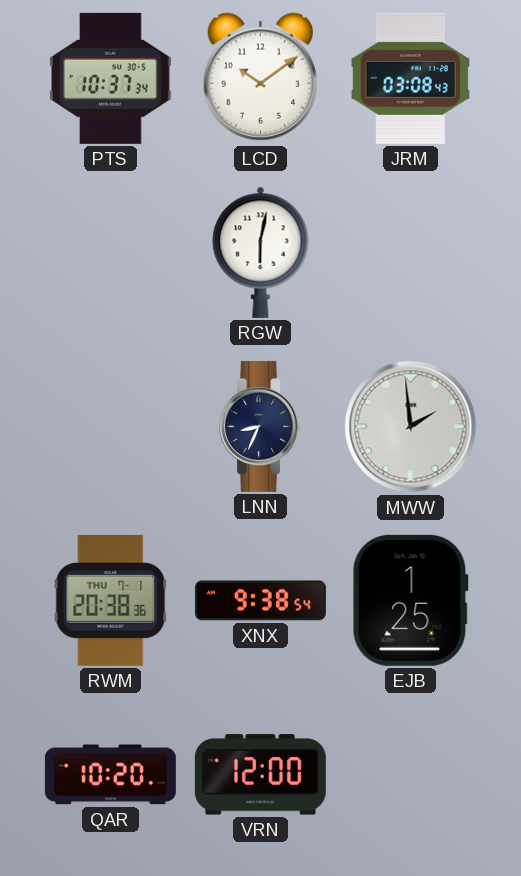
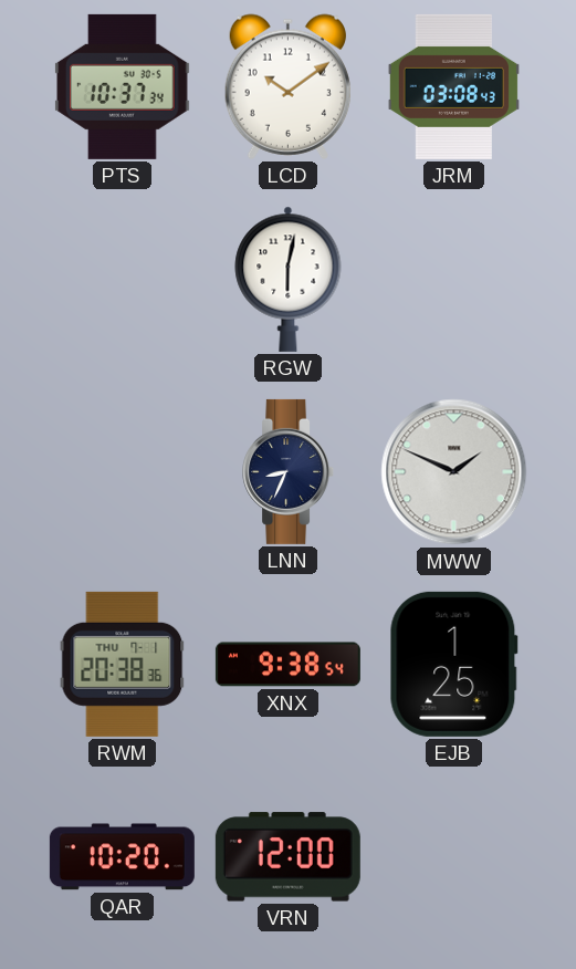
MWW: 1:59 -> 1:49 (454, 472)
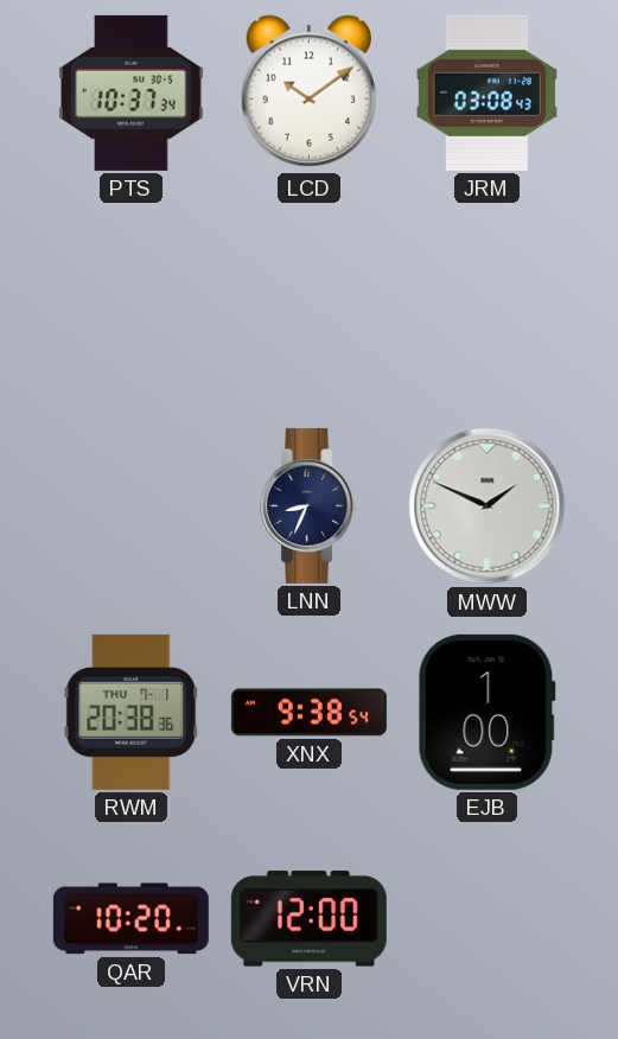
RGW: 6:02 -> none (289, 279)
EJB: 1:25 -> 1:00 (486, 712)
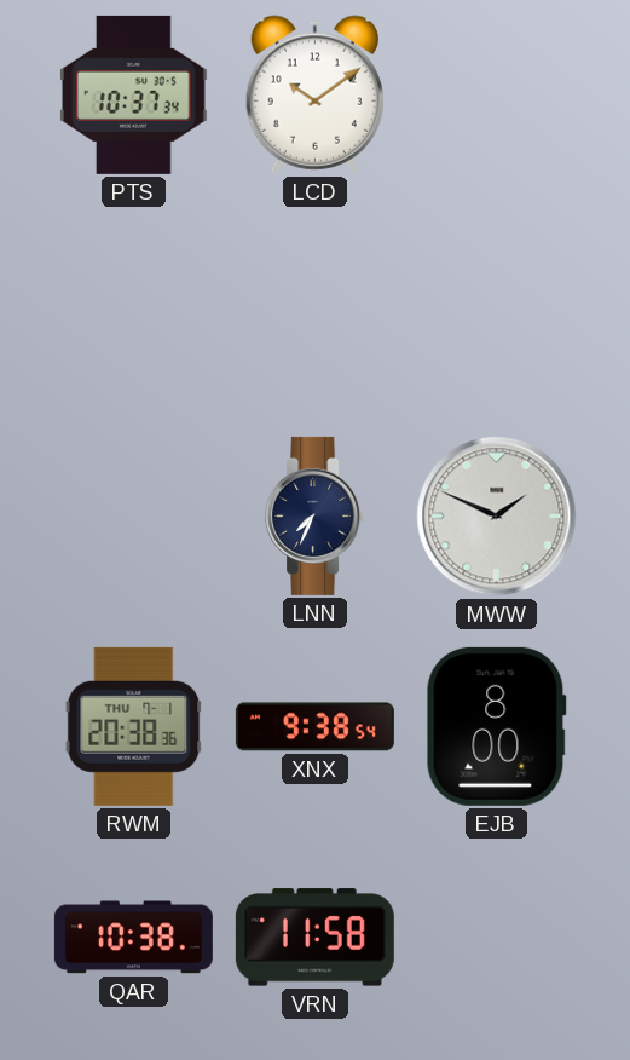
JRM: 03:08 -> none (486, 93)
LNN: 8:34 -> 7:34 (316, 515)
EJB: 1:00 -> 8:00 (496, 726)
QAR: 10:20 -> 10:38 (133, 938)
VRN: 12:00 -> 11:58 (314, 938)
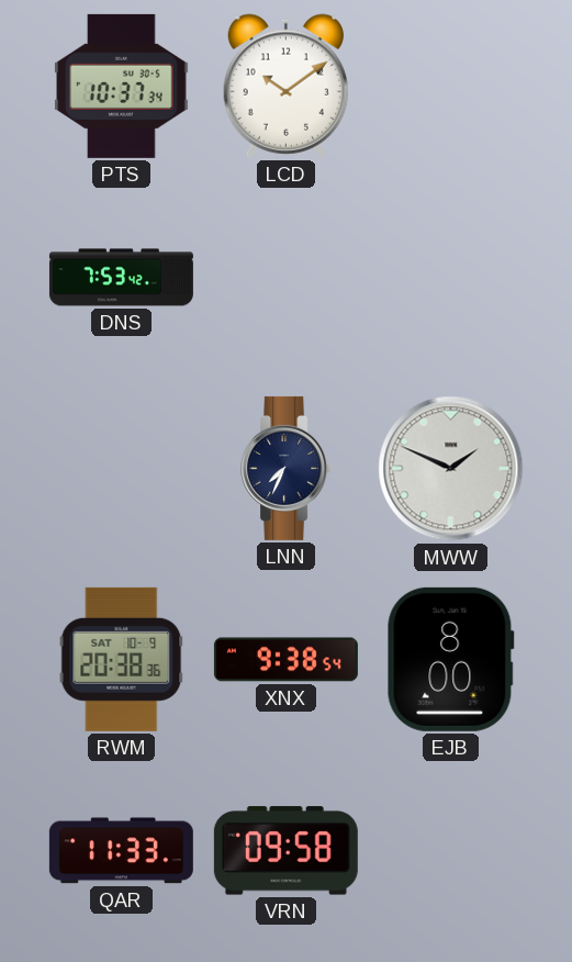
DNS: none -> 7:53 (121, 278)
RWM date: THU 7-1 -> SAT 10-9 (122, 659)
QAR: 10:38 -> 11:33 (121, 851)
VRN: 11:58 -> 09:58 (285, 851)
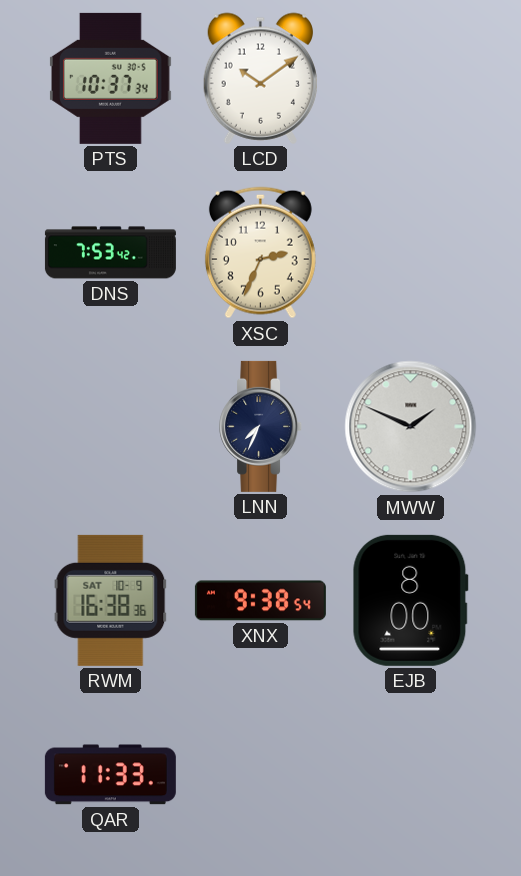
XSC: none -> 2:34 (260, 253)
RWM: 20:38 -> 16:38 (111, 600)
VRN: 09:58 -> none (285, 851)
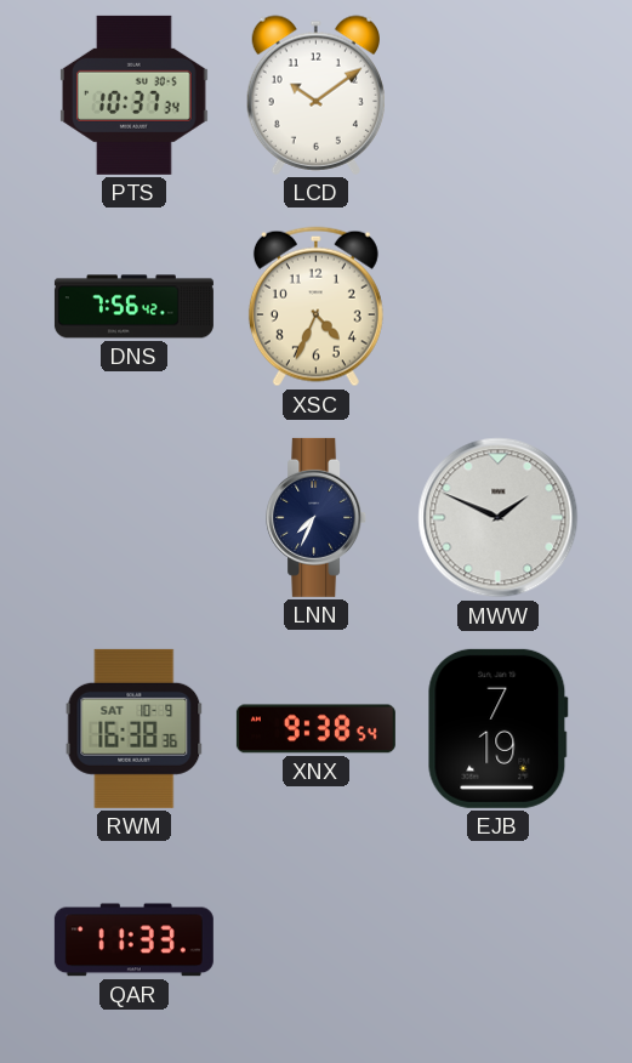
DNS: 7:53 -> 7:56 (133, 307)
XSC: 2:34 -> 4:34 (315, 307)
EJB: 8:00 -> 7:19 (497, 728)
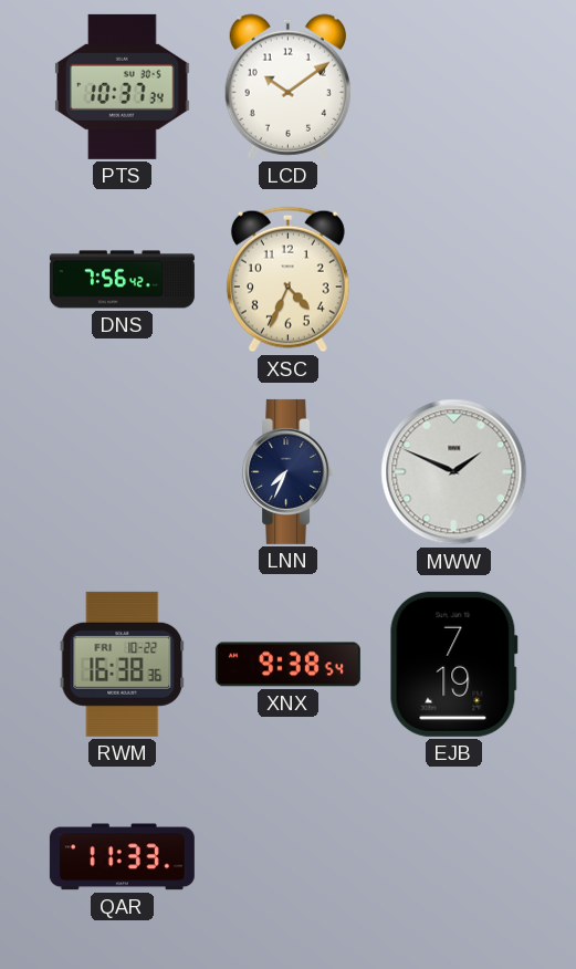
RWM date: SAT 10-9 -> FRI 10-22 (123, 664)
